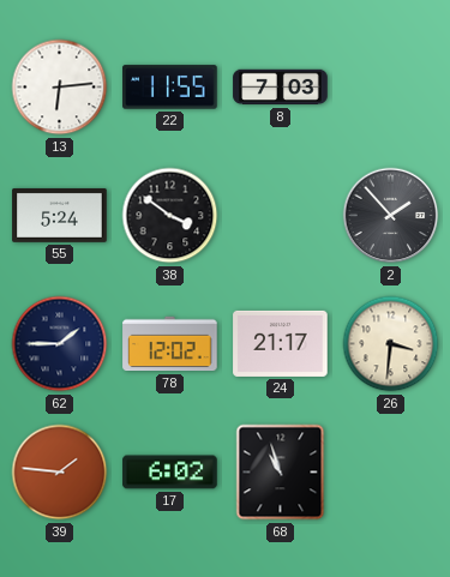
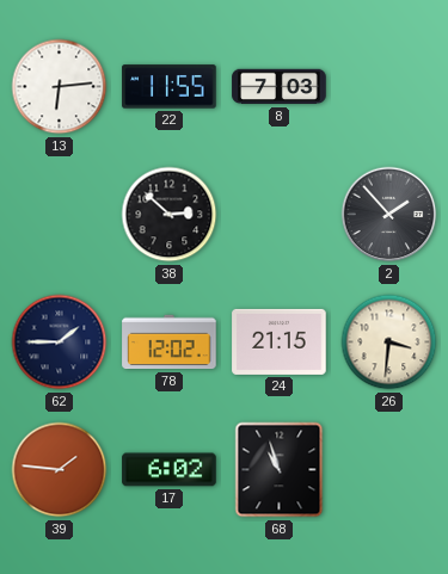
55: 5:24 -> none (60, 215)
38: 3:51 -> 2:52 (170, 215)
24: 21:17 -> 21:15 (280, 341)
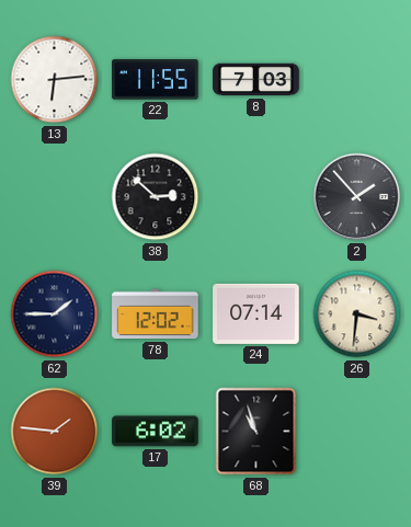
24: 21:15 -> 07:14 (256, 313)
